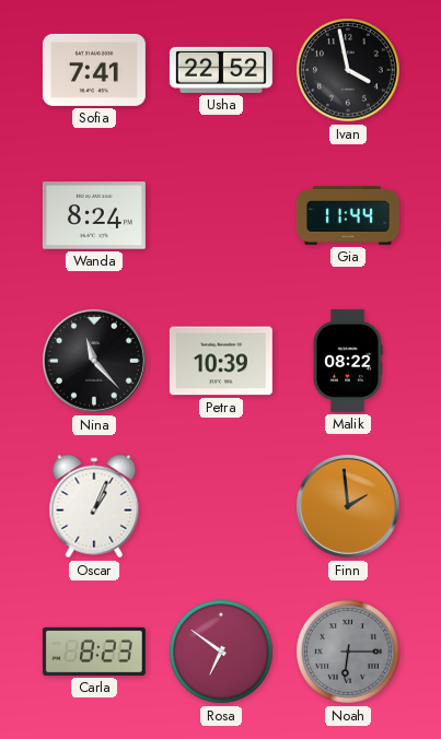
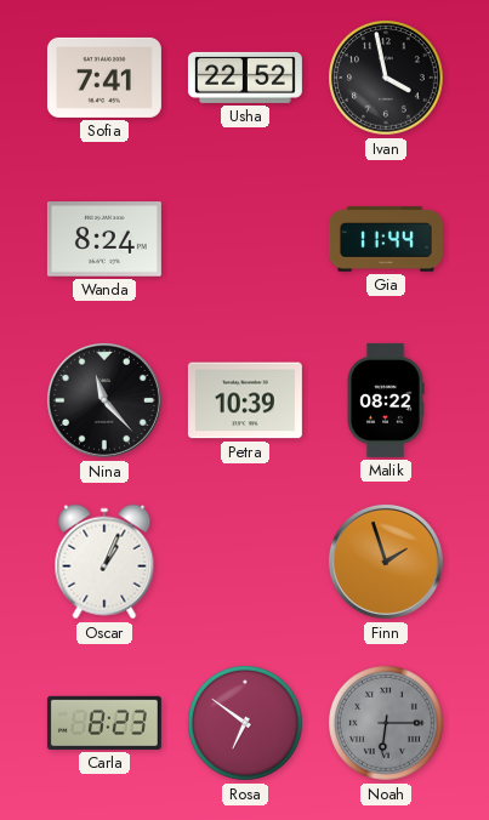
Finn: 1:59 -> 1:57 (386, 562)
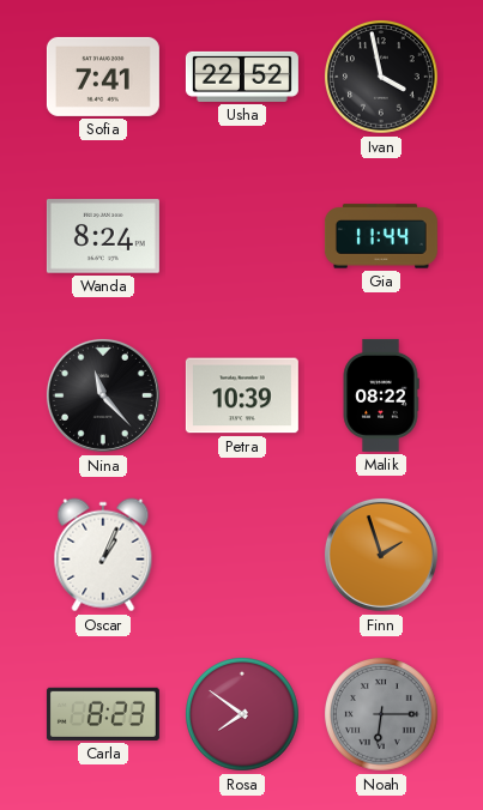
Rosa: 6:51 -> 7:51 (243, 715)
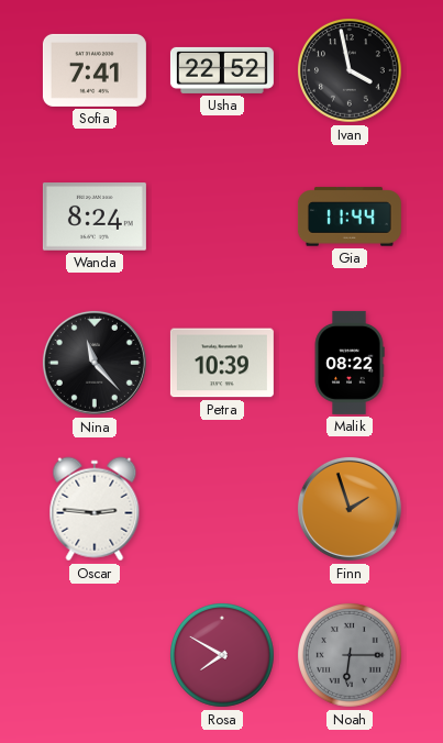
Oscar: 1:04 -> 2:46 (95, 509)
Carla: 8:23 -> none (103, 714)
Rosa: 7:51 -> 7:50 (223, 656)
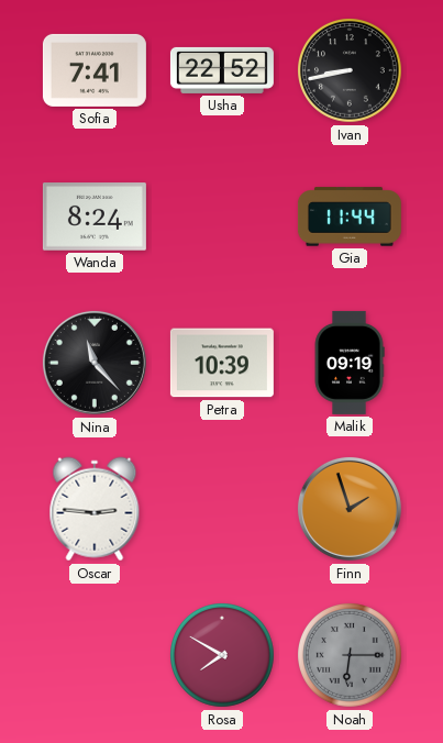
Ivan: 3:58 -> 8:43 (351, 71)
Malik: 08:22 -> 09:19 (350, 363)
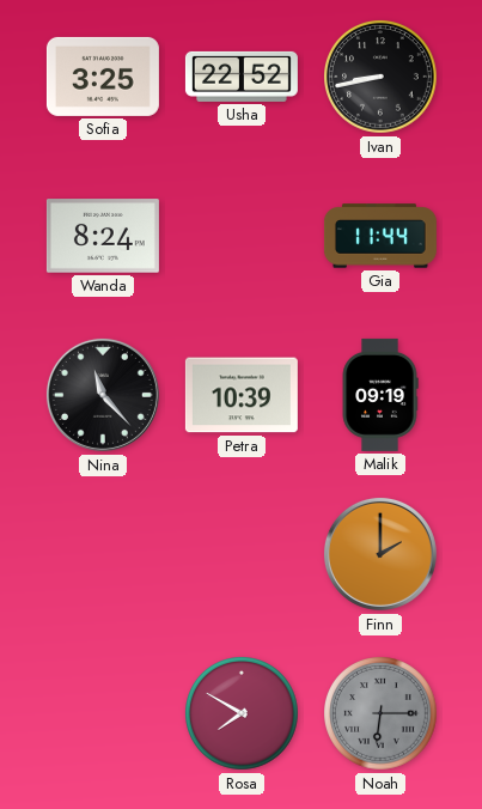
Sofia: 7:41 -> 3:25 (103, 77)
Oscar: 2:46 -> none (95, 509)
Finn: 1:57 -> 2:00 (380, 554)
